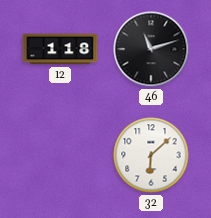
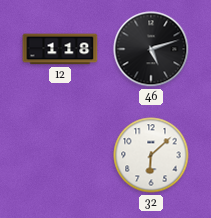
46: 11:12 -> 5:12 (151, 49)
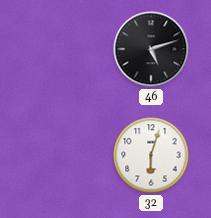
12: 1:18 -> none (60, 49)
32: 6:08 -> 6:03 (151, 155)
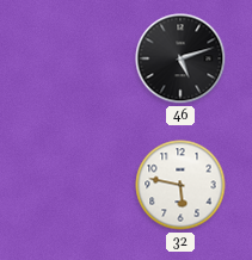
32: 6:03 -> 5:47 (180, 185)
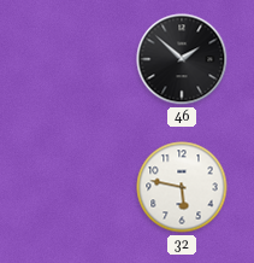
46: 5:12 -> 1:52 (182, 59)
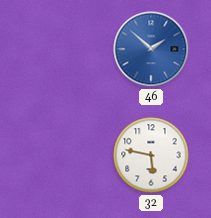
46 dial: black -> blue (151, 49)
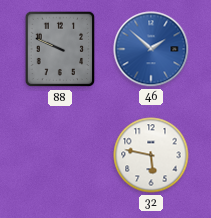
88: none -> 9:49 (60, 49)
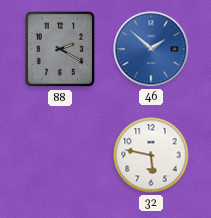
88: 9:49 -> 2:20 (60, 49)
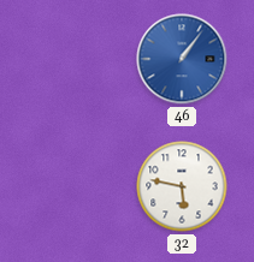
88: 2:20 -> none (60, 49)
46: 1:52 -> 1:06 (182, 59)
